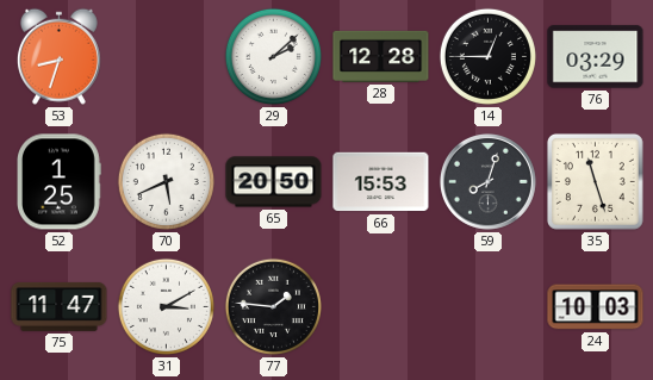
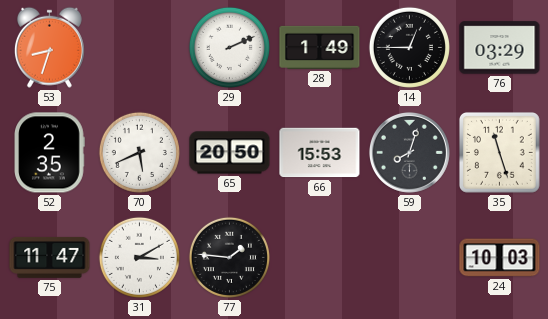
29: 2:08 -> 2:11 (229, 47)
28: 12:28 -> 1:49 (320, 47)
52: 1:25 -> 2:35 (50, 153)
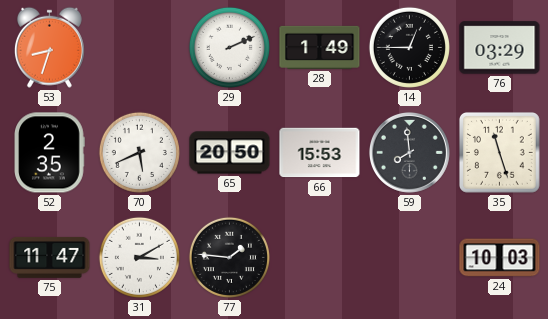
59: 8:03 -> 7:59 (409, 152)
